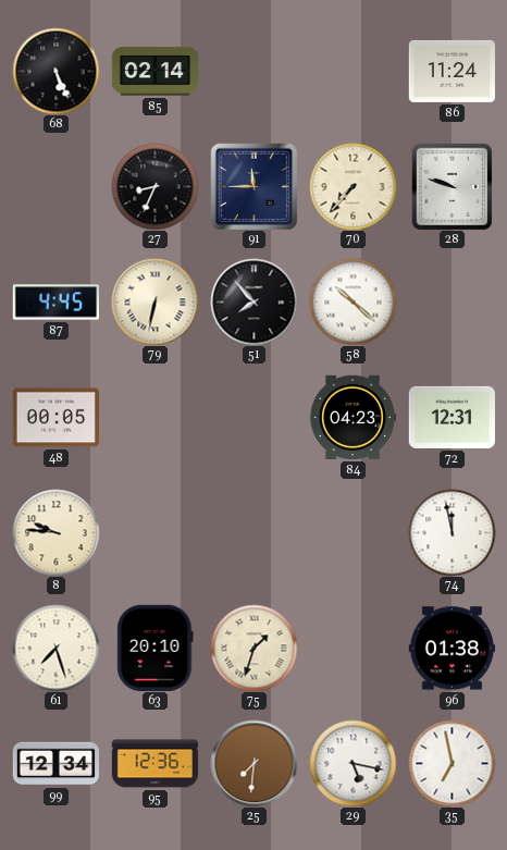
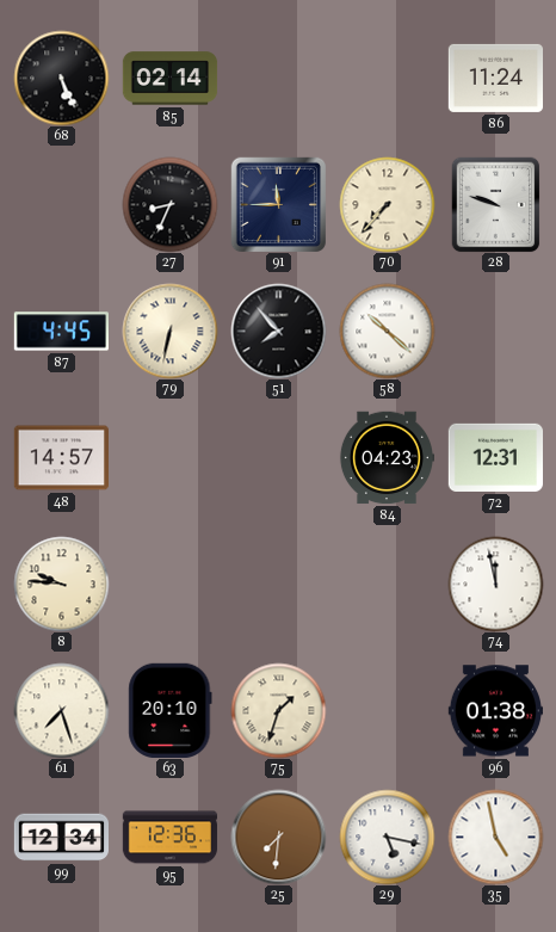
48: 00:05 -> 14:57 (61, 458)
35: 6:58 -> 4:58 (495, 837)
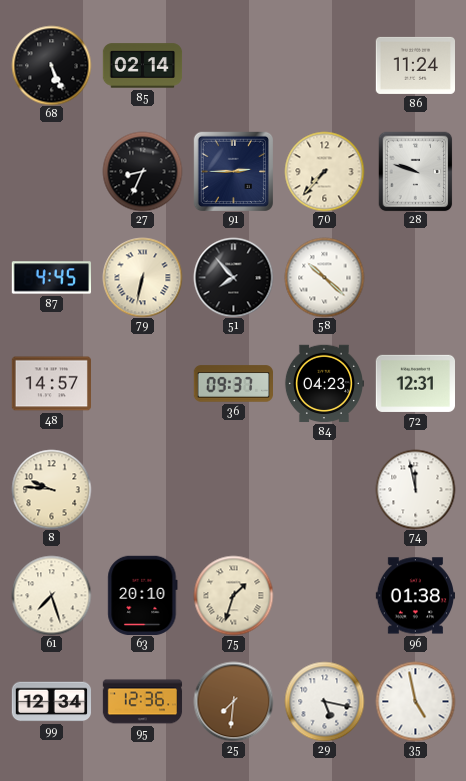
91: 11:45 -> 2:45 (233, 171)
36: none -> 09:37 (233, 384)
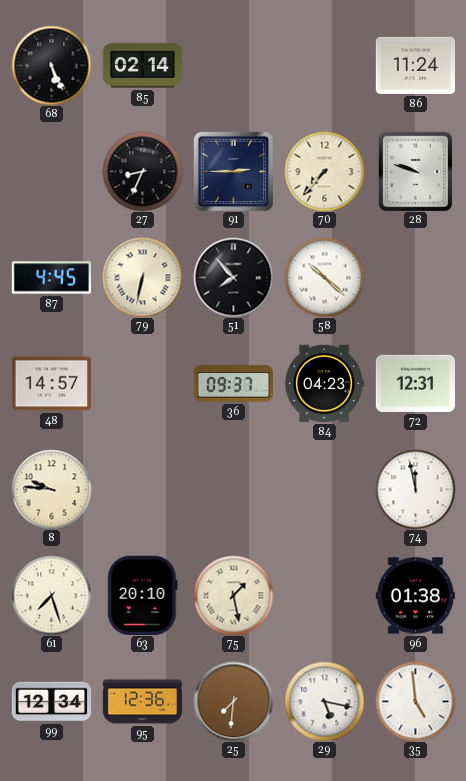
75: 1:33 -> 1:28 (233, 595)
35: 4:58 -> 4:59 (415, 701)
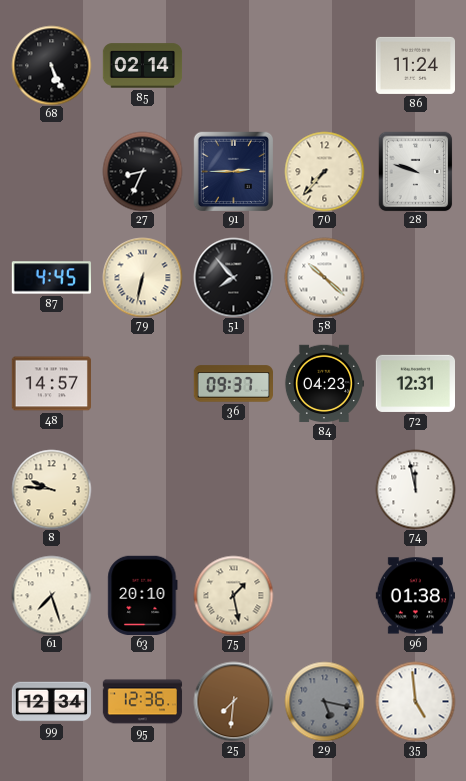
29 dial: white -> grey (324, 701)
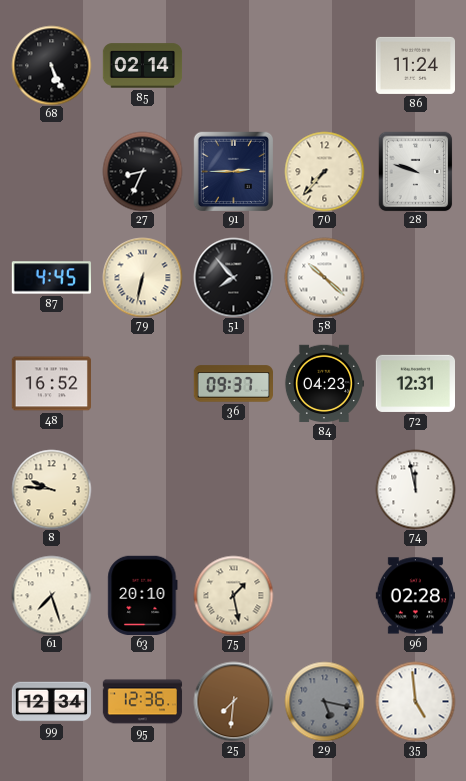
48: 14:57 -> 16:52 (51, 384)
96: 01:38 -> 02:28 (415, 596)
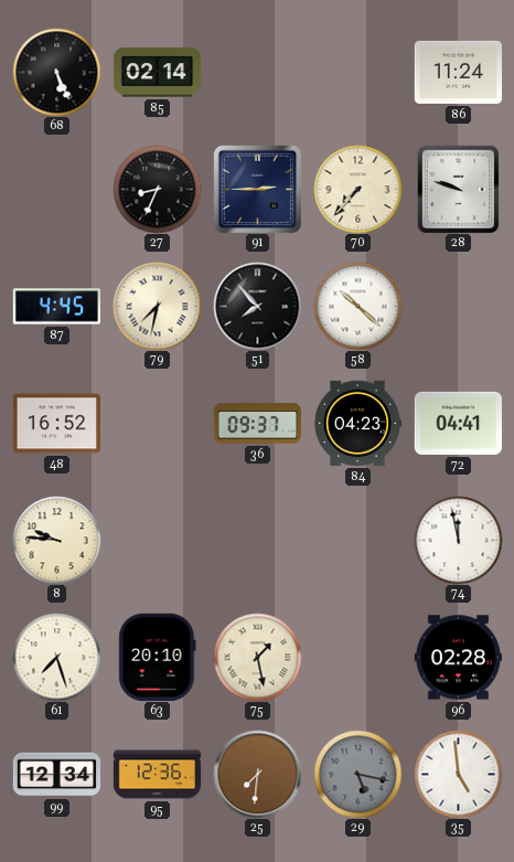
79: 6:32 -> 7:32 (157, 306)
72: 12:31 -> 04:41 (458, 423)
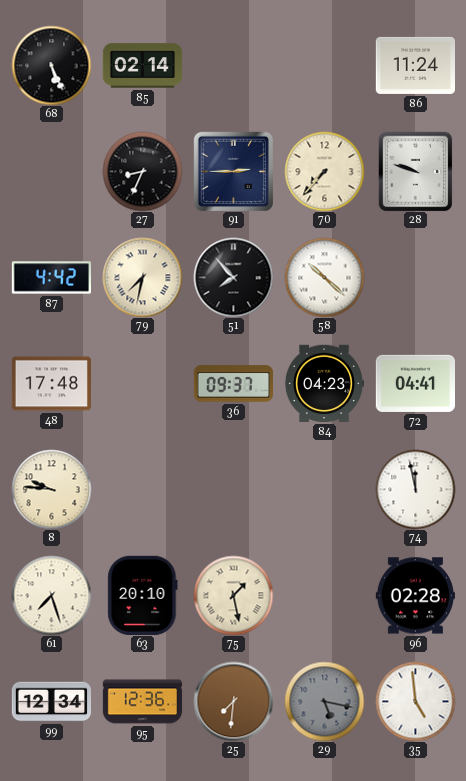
87: 4:45 -> 4:42 (51, 278)
48: 16:52 -> 17:48 (51, 384)
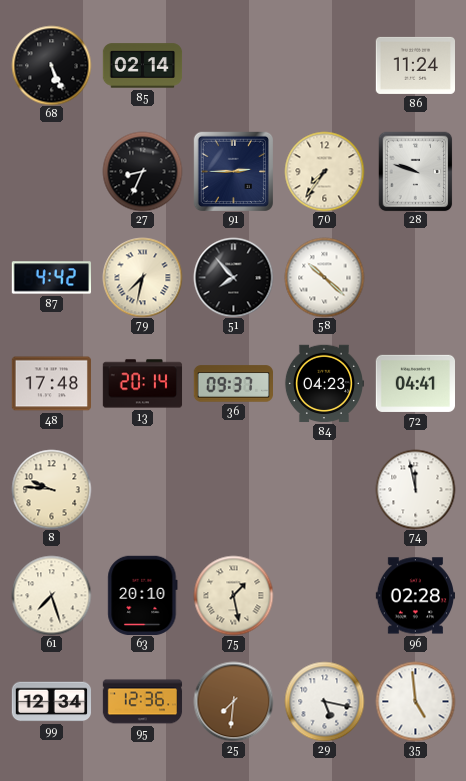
70: 7:37 -> 7:36 (324, 171)
13: none -> 20:14 (142, 384)
29 dial: grey -> white (324, 701)
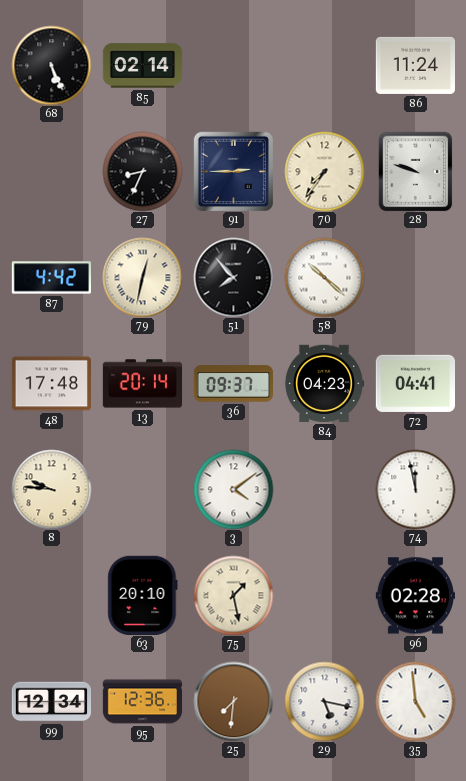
79: 7:32 -> 12:32 (142, 277)
3: none -> 4:09 (233, 489)
61: 7:27 -> none (51, 595)
